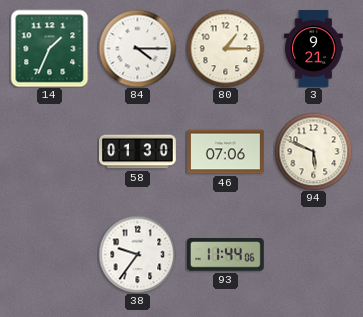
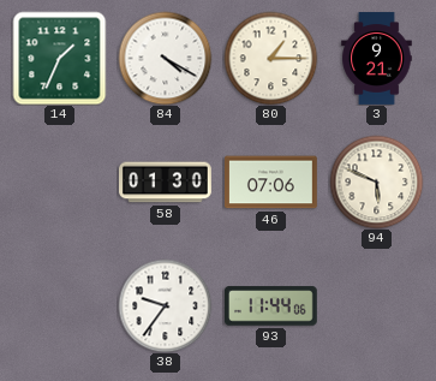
84: 4:15 -> 4:20 (165, 58)
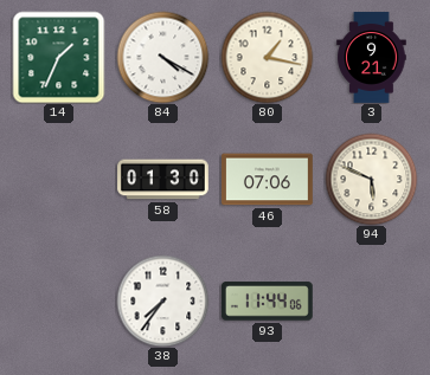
80: 1:15 -> 1:17 (267, 57)
38: 9:36 -> 7:36 (162, 300)
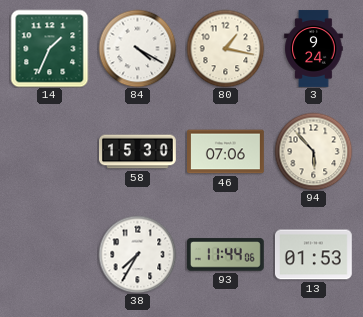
3: 9:21 -> 9:24 (314, 49)
58: 01:30 -> 15:30 (138, 152)
94: 5:49 -> 5:53 (313, 151)
38: 7:36 -> 7:35 (137, 254)
13: none -> 01:53 (313, 255)
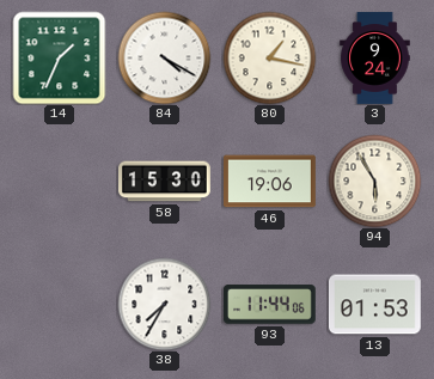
46: 07:06 -> 19:06 (270, 182)
94: 5:53 -> 5:55 (374, 181)
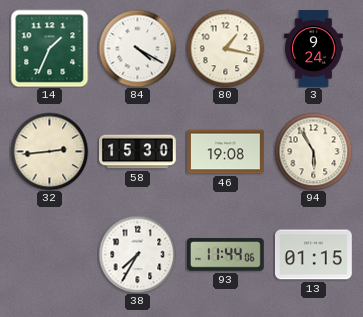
32: none -> 2:44 (49, 151)
46: 19:06 -> 19:08 (226, 152)
13: 01:53 -> 01:15 (313, 255)
